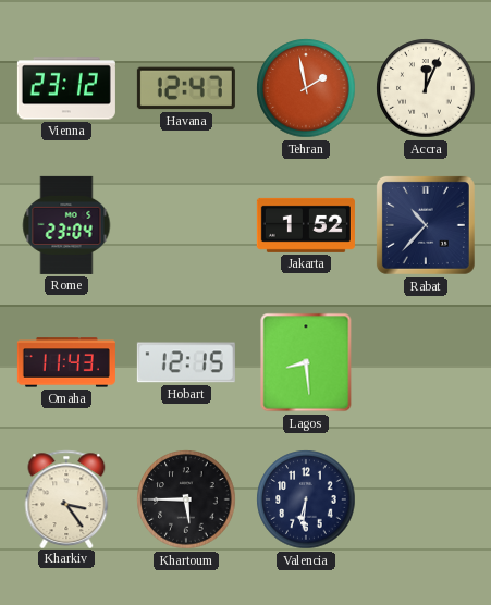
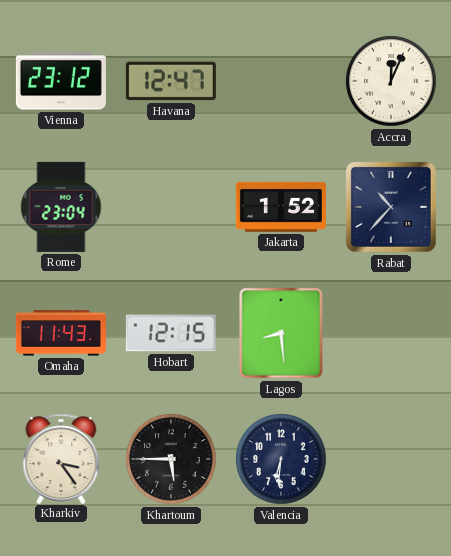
Tehran: 1:58 -> none (306, 88)
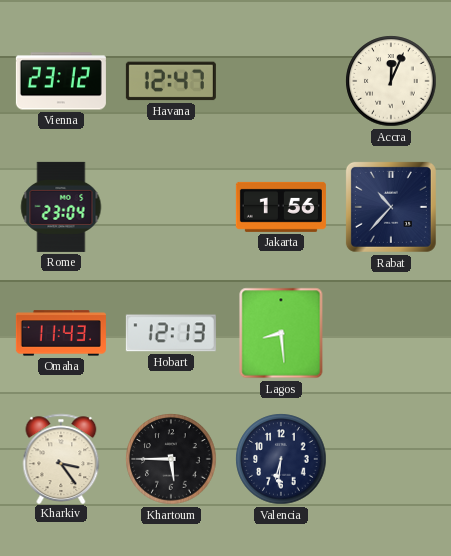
Jakarta: 1:52 -> 1:56 (281, 207)
Hobart: 12:15 -> 12:13 (171, 333)
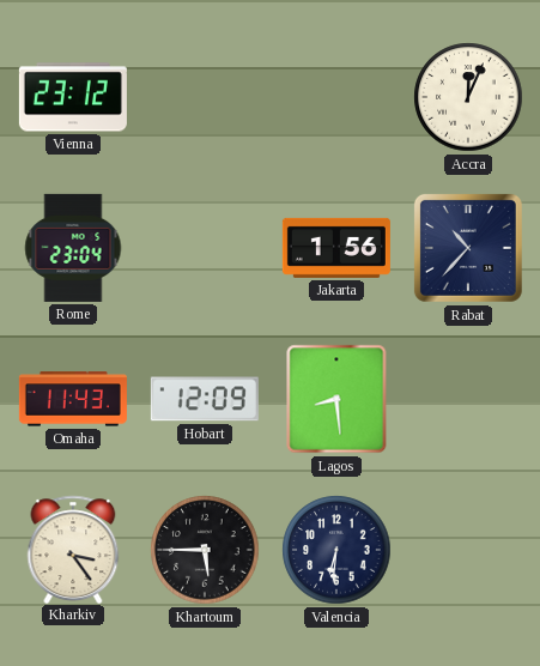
Havana: 12:47 -> none (171, 81)
Hobart: 12:13 -> 12:09 (205, 399)
